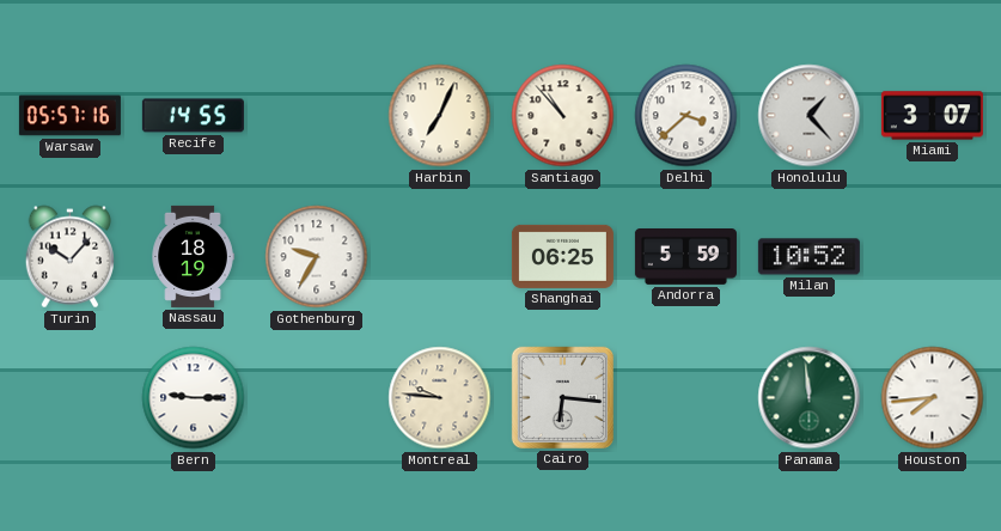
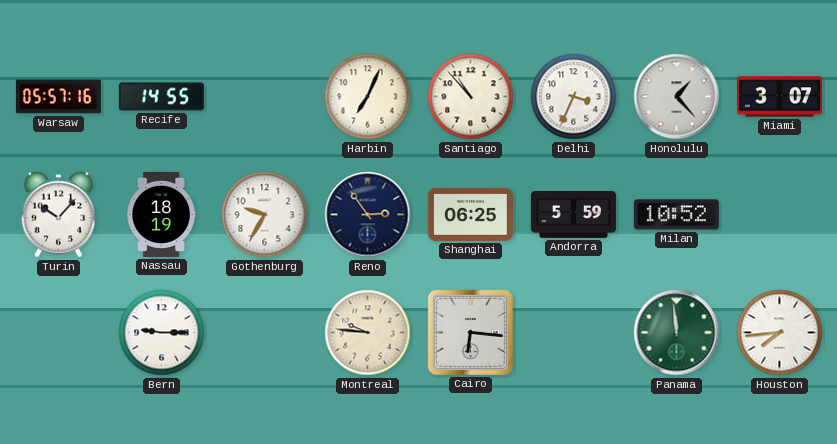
Delhi: 3:38 -> 3:34 (574, 97)
Reno: none -> 2:54 (368, 215)
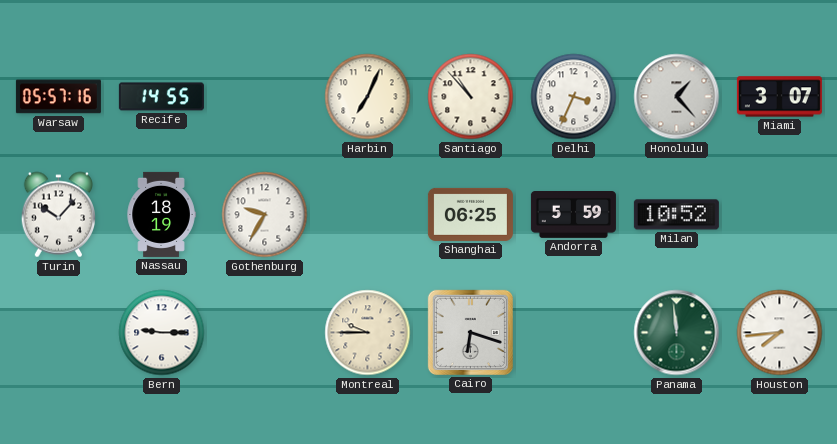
Reno: 2:54 -> none (368, 215)
Montreal: 9:46 -> 9:45 (368, 333)
Cairo: 6:16 -> 6:18 (470, 332)
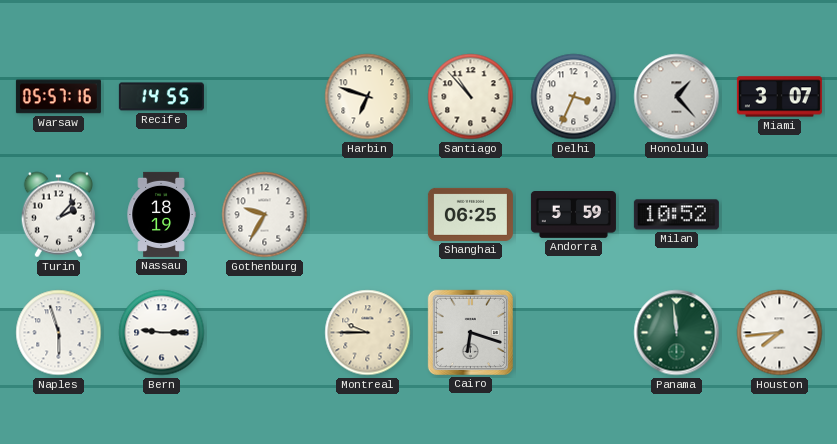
Harbin: 7:04 -> 6:48 (368, 97)
Turin: 10:07 -> 2:07 (58, 215)
Naples: none -> 5:57 (59, 333)
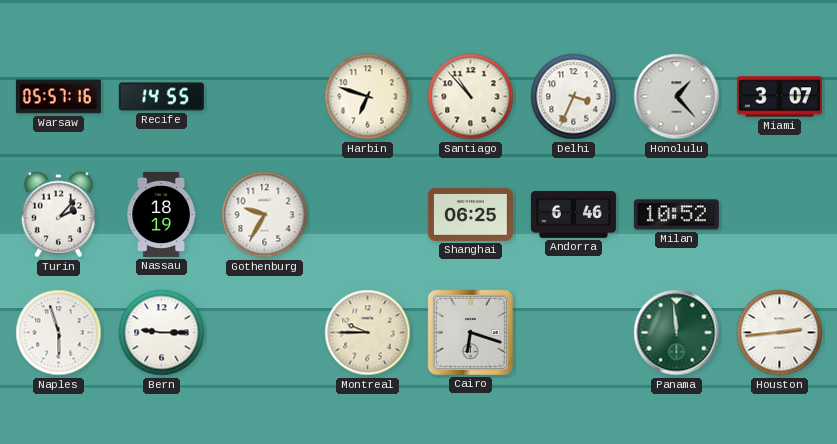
Andorra: 5:59 -> 6:46 (573, 215)
Houston: 7:44 -> 2:44 (780, 333)
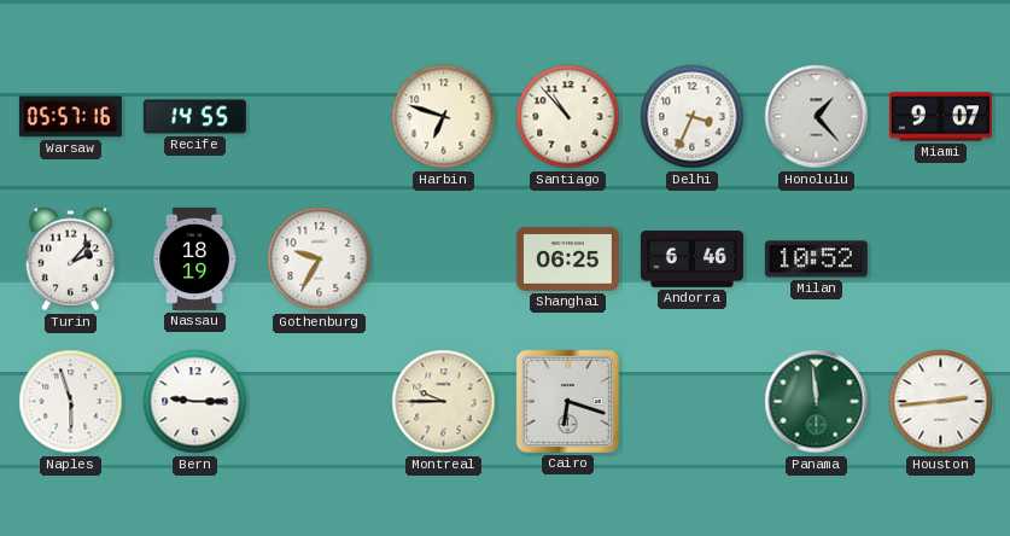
Miami: 3:07 -> 9:07 (940, 117)
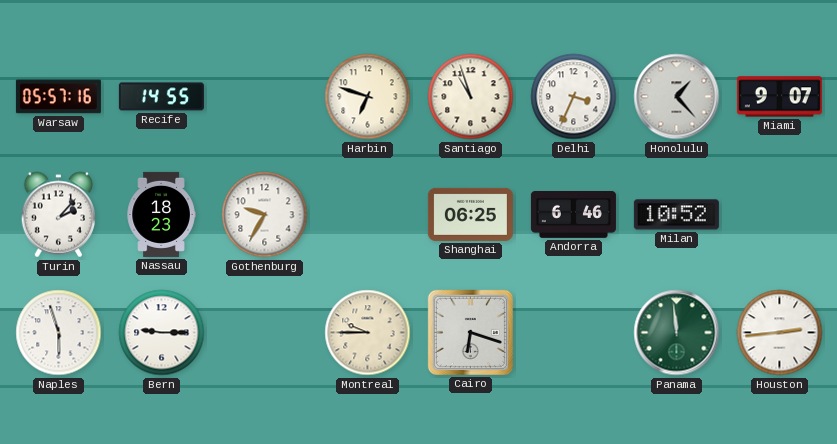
Santiago: 10:53 -> 10:57 (471, 97)
Nassau: 18:19 -> 18:23 (161, 214)
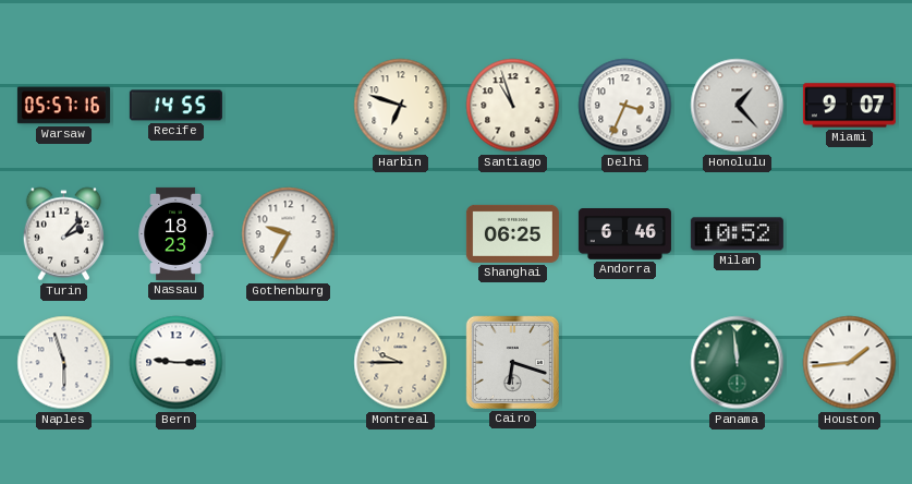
Houston: 2:44 -> 1:44 (850, 363)
